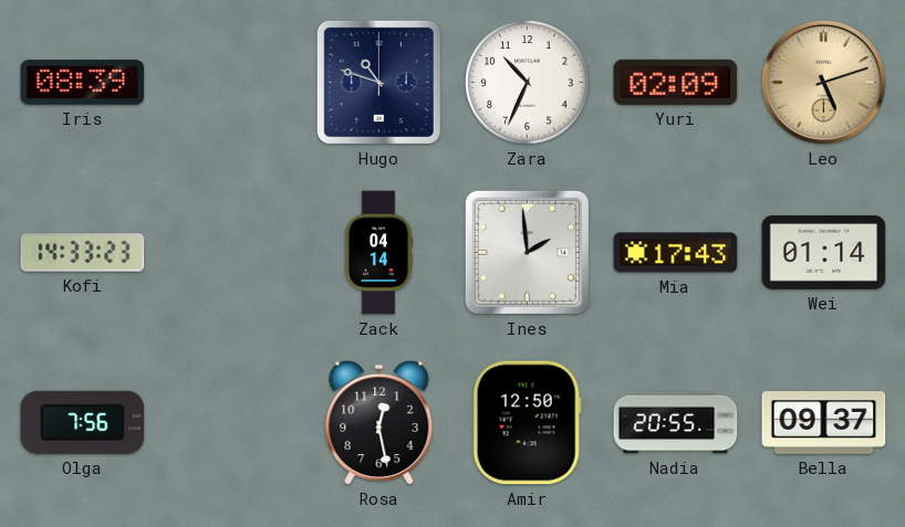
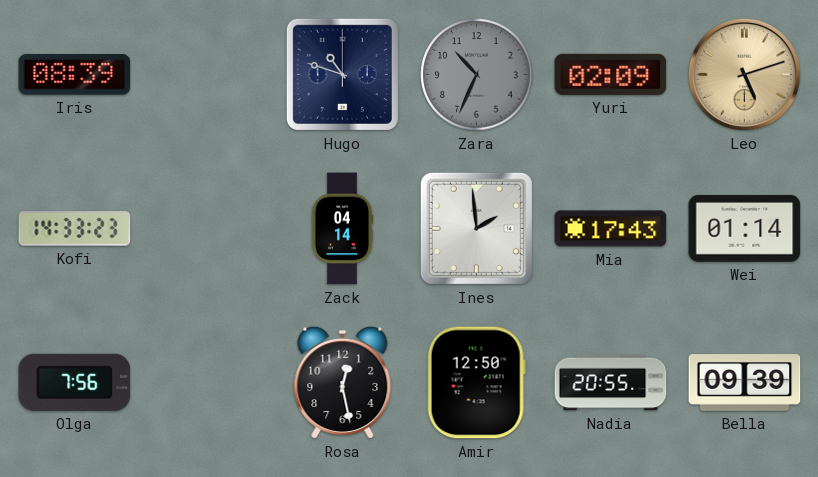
Zara dial: white -> grey (477, 75)
Bella: 09:37 -> 09:39 (745, 383)
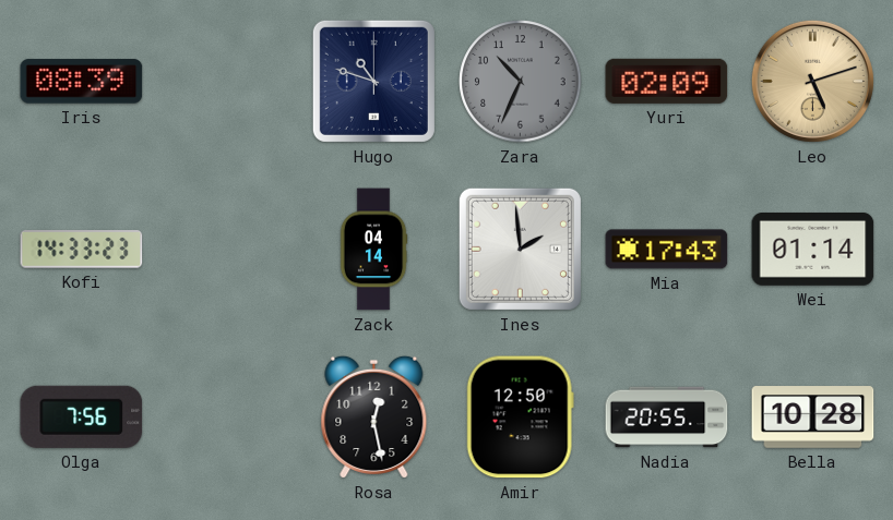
Bella: 09:39 -> 10:28 (813, 418)
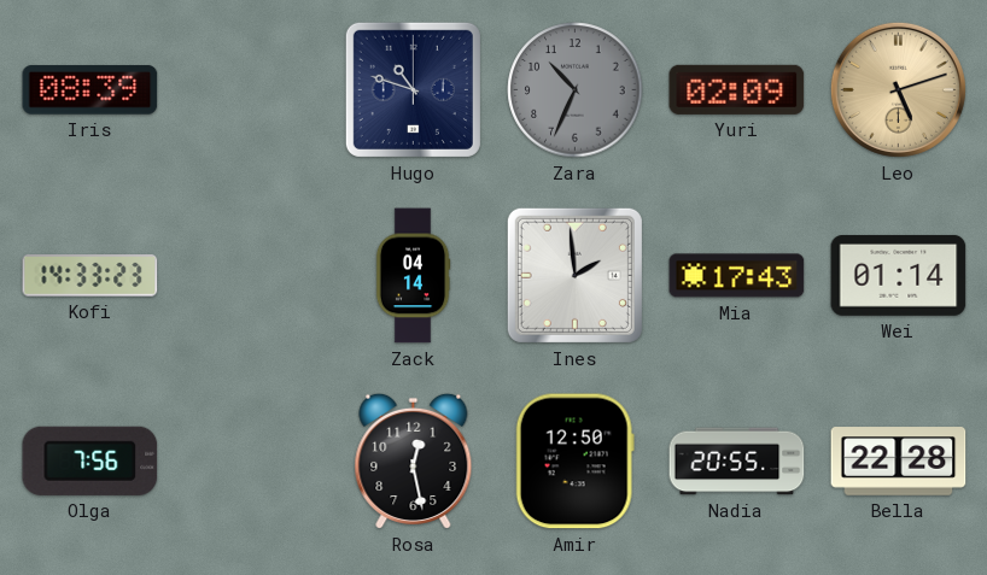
Bella: 10:28 -> 22:28 (899, 462)
